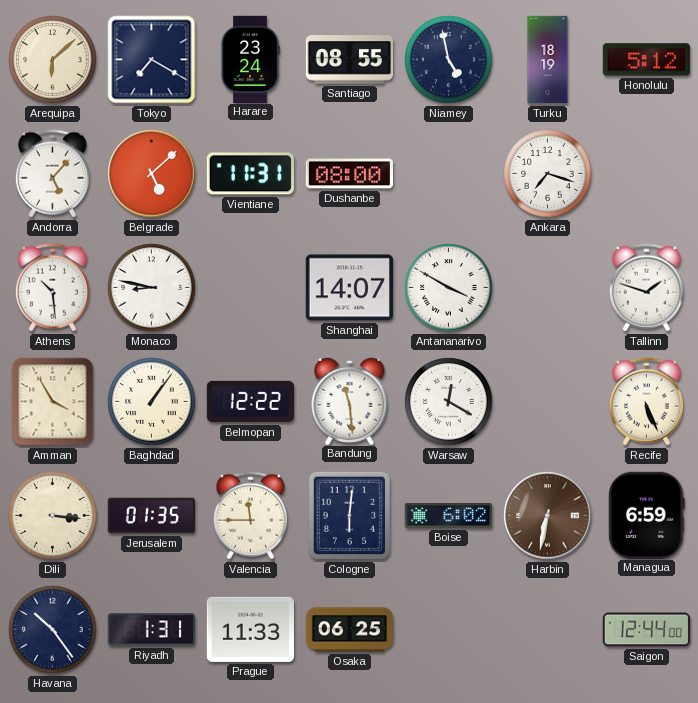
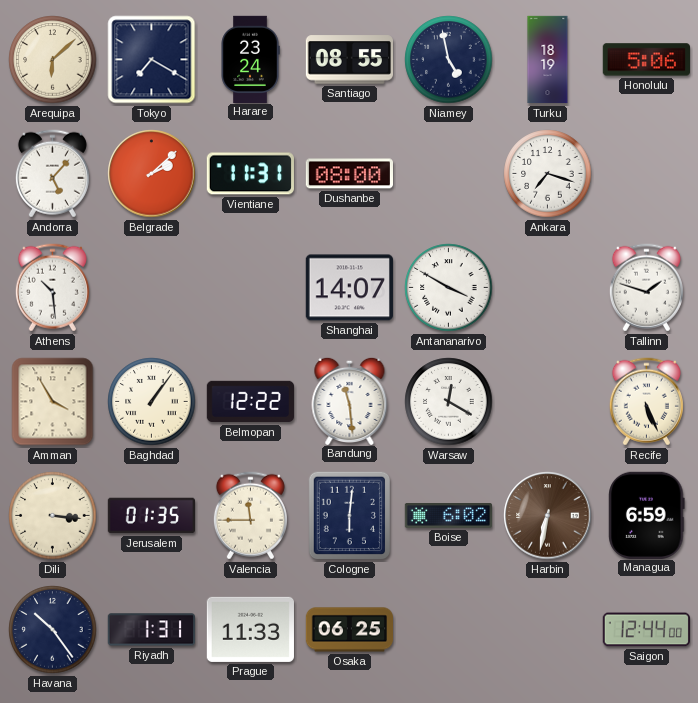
Honolulu: 5:12 -> 5:06 (646, 60)
Belgrade: 5:08 -> 2:08 (152, 174)
Monaco: 8:47 -> none (152, 288)
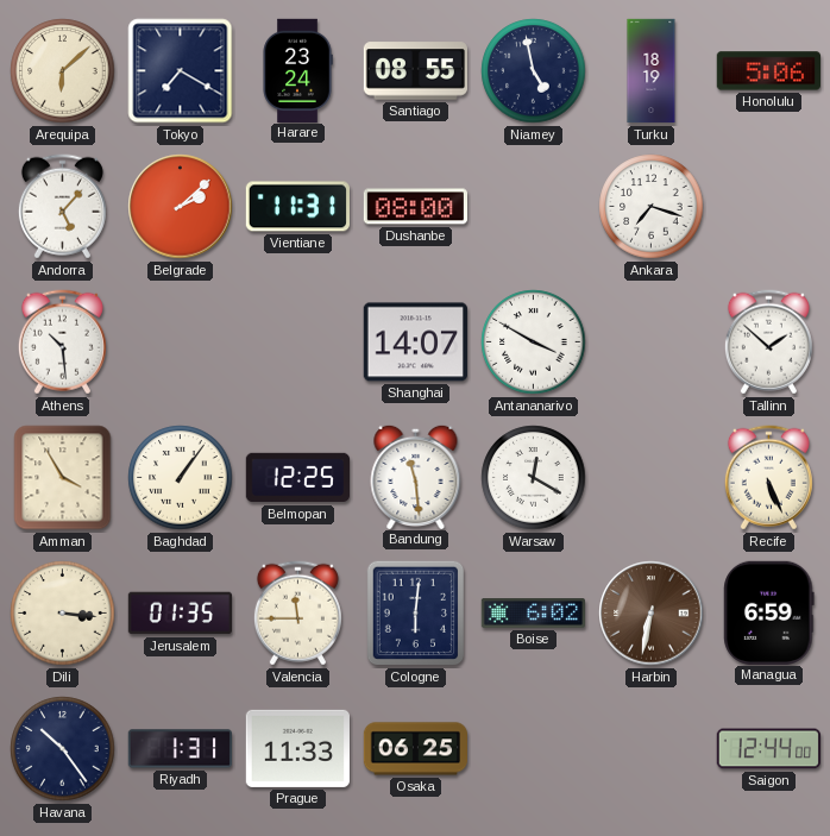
Tallinn: 1:48 -> 1:52 (768, 342)
Belmopan: 12:22 -> 12:25 (297, 478)
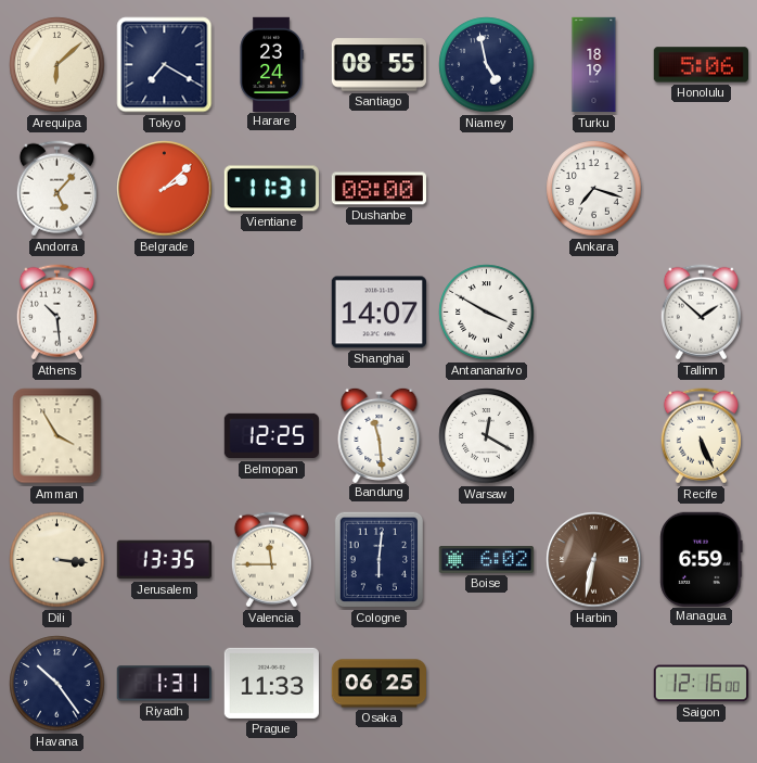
Baghdad: 1:06 -> none (181, 478)
Jerusalem: 01:35 -> 13:35 (164, 560)
Saigon: 12:44 -> 12:16 (701, 684)
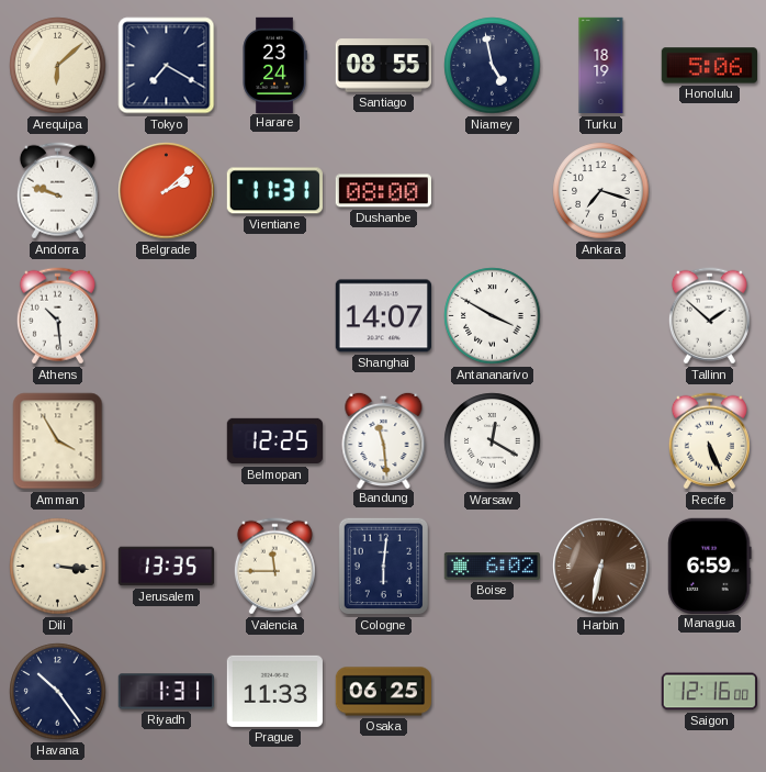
Andorra: 5:07 -> 9:48 (57, 191)
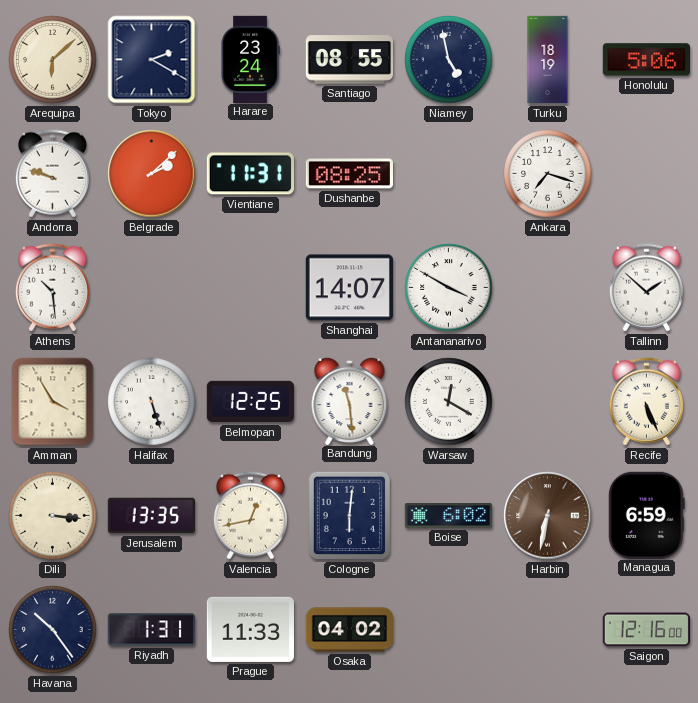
Tokyo: 7:20 -> 2:20 (152, 60)
Dushanbe: 08:00 -> 08:25 (349, 174)
Halifax: none -> 5:27 (152, 402)
Valencia: 11:45 -> 12:43 (250, 516)
Osaka: 06:25 -> 04:02 (349, 630)
